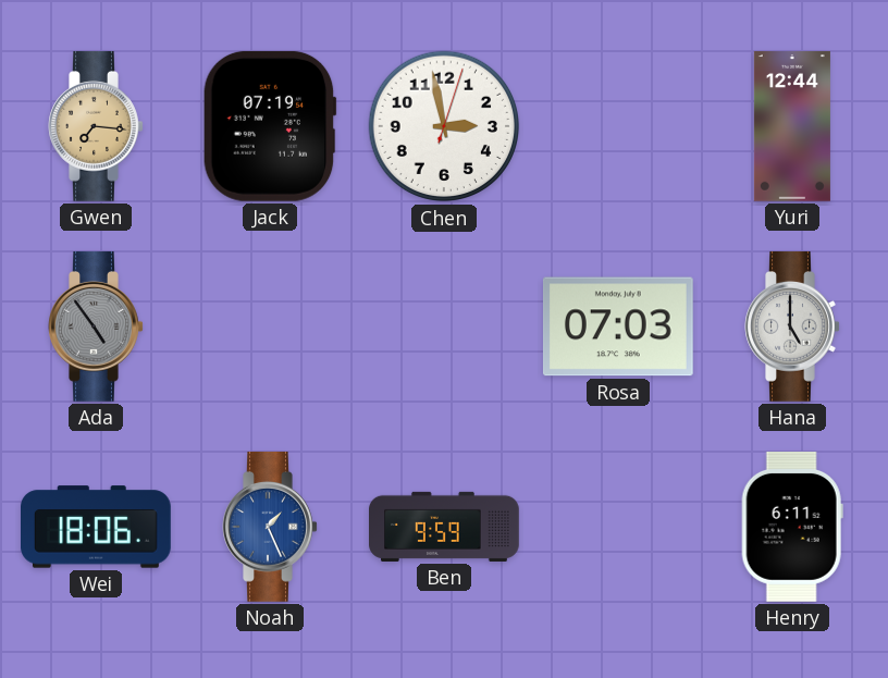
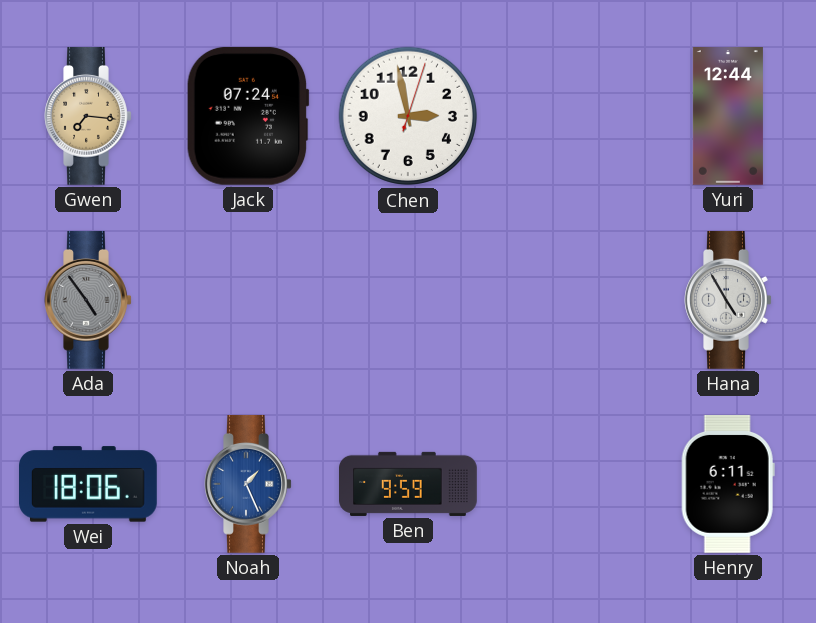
Jack: 07:19 -> 07:24 (248, 116)
Rosa: 07:03 -> none (618, 326)
Hana: 5:00 -> 4:55 (728, 300)
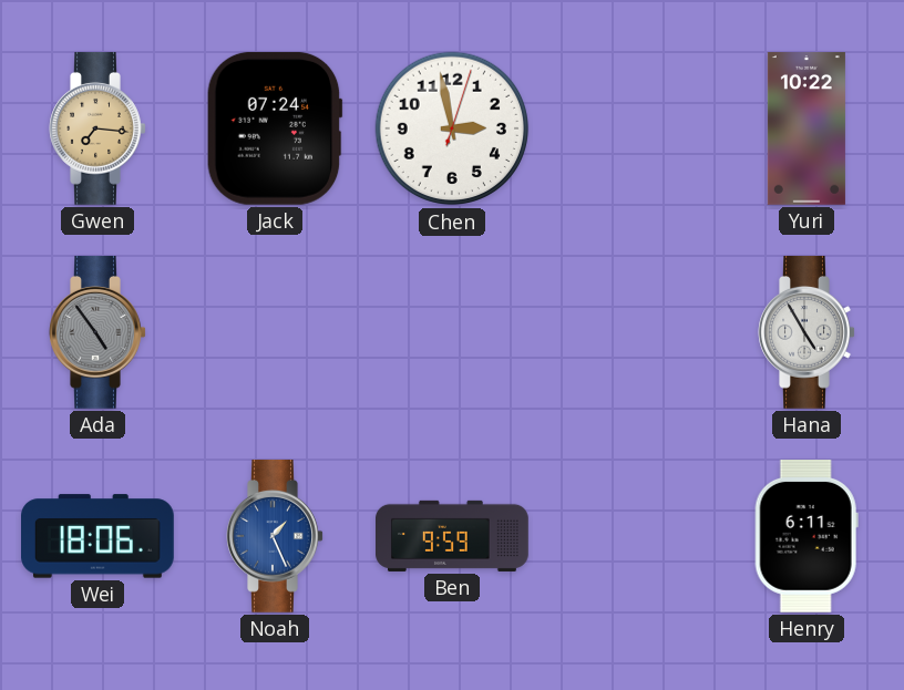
Yuri: 12:44 -> 10:22 (807, 130)
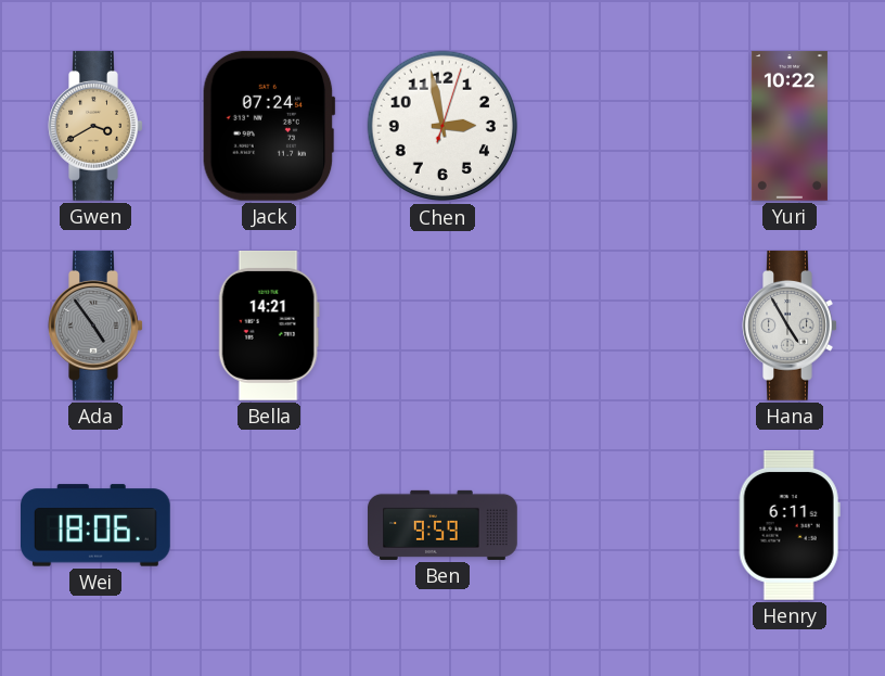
Gwen: 7:16 -> 3:40 (95, 126)
Bella: none -> 14:21 (269, 326)
Noah: 1:26 -> none (275, 536)
